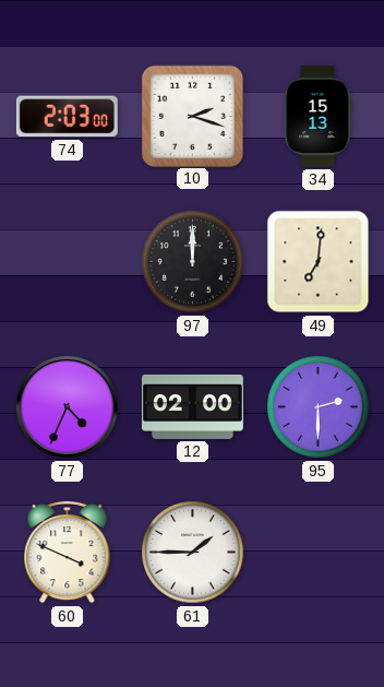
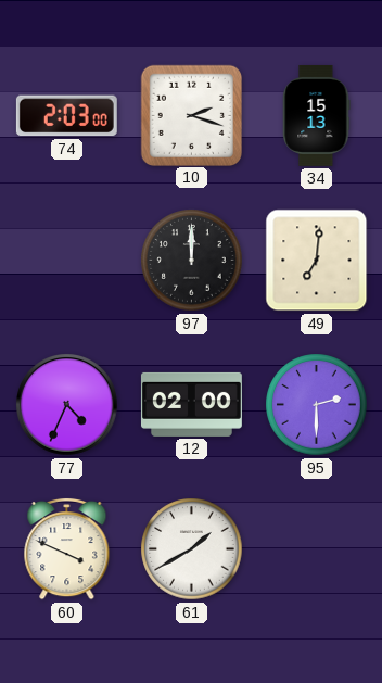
61: 1:45 -> 1:40 (192, 549)
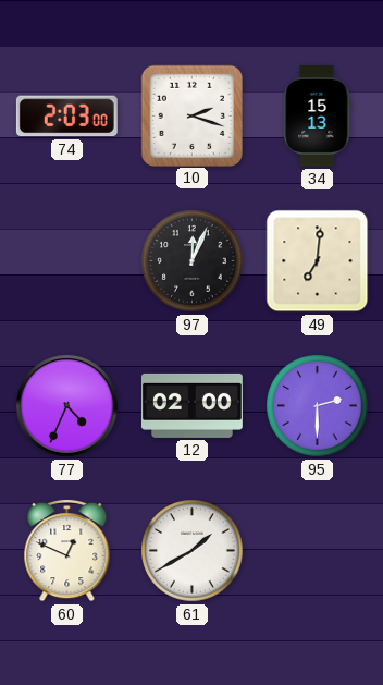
97: 12:00 -> 12:04 (193, 261)
60: 3:49 -> 12:49 (67, 550)
